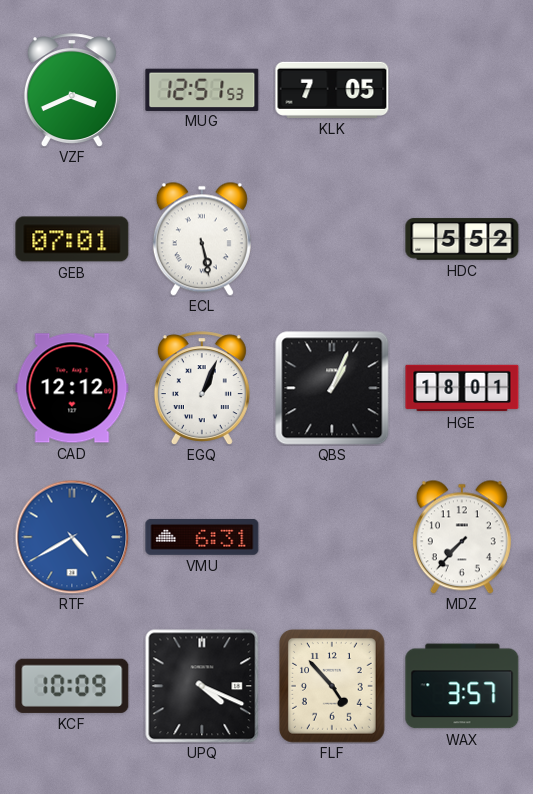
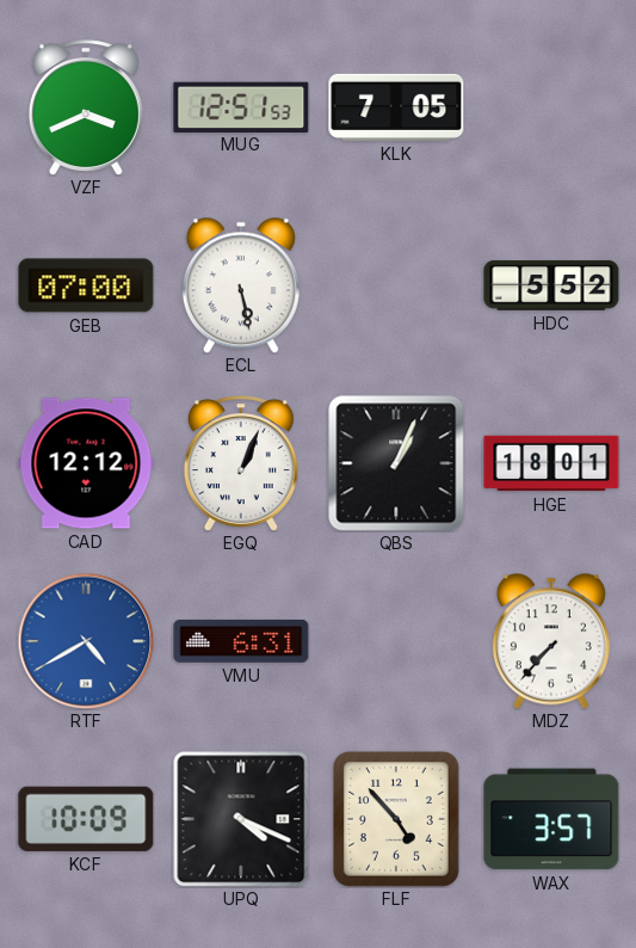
GEB: 07:01 -> 07:00 (86, 285)
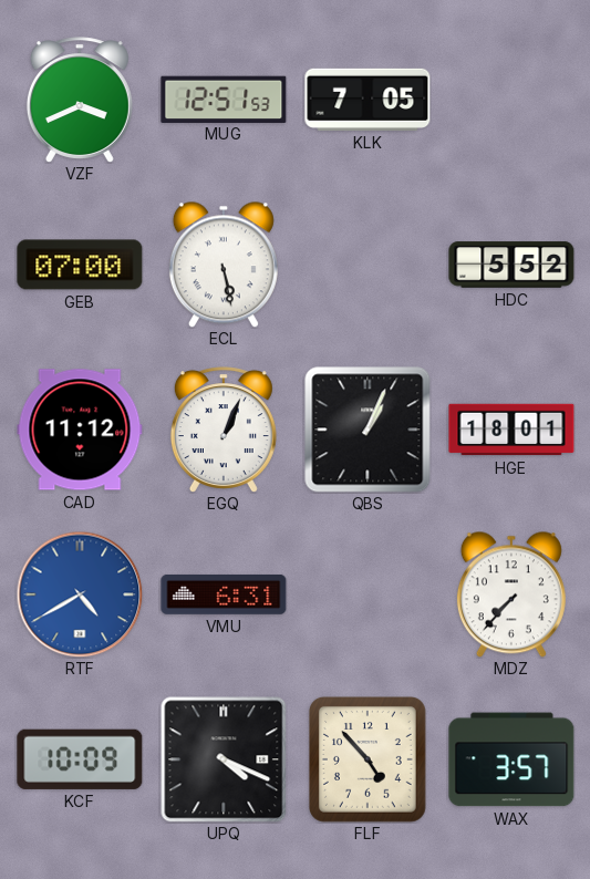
CAD: 12:12 -> 11:12 (80, 430)
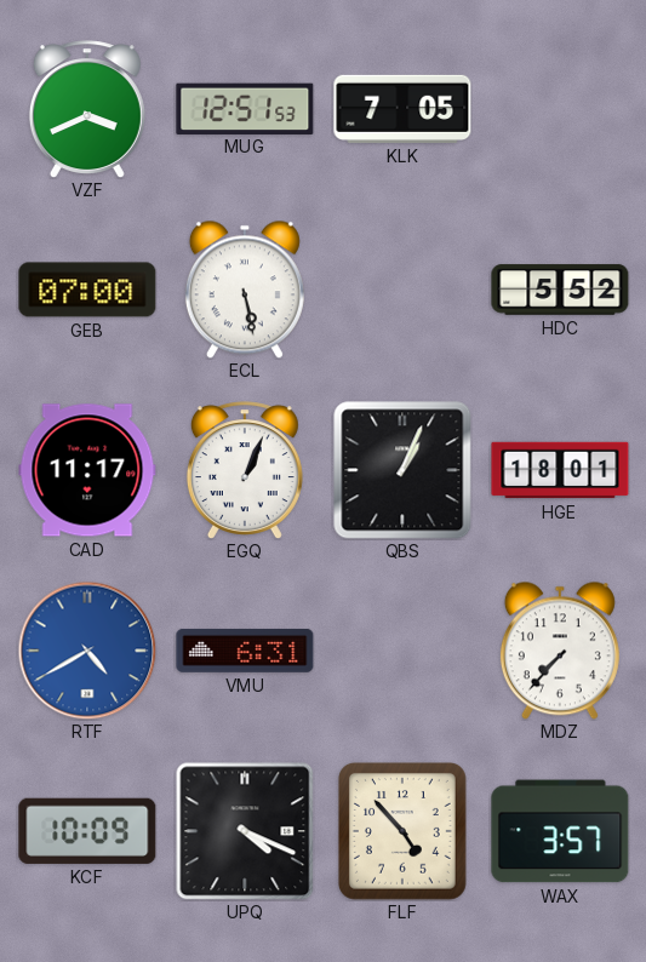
CAD: 11:12 -> 11:17 (87, 470)
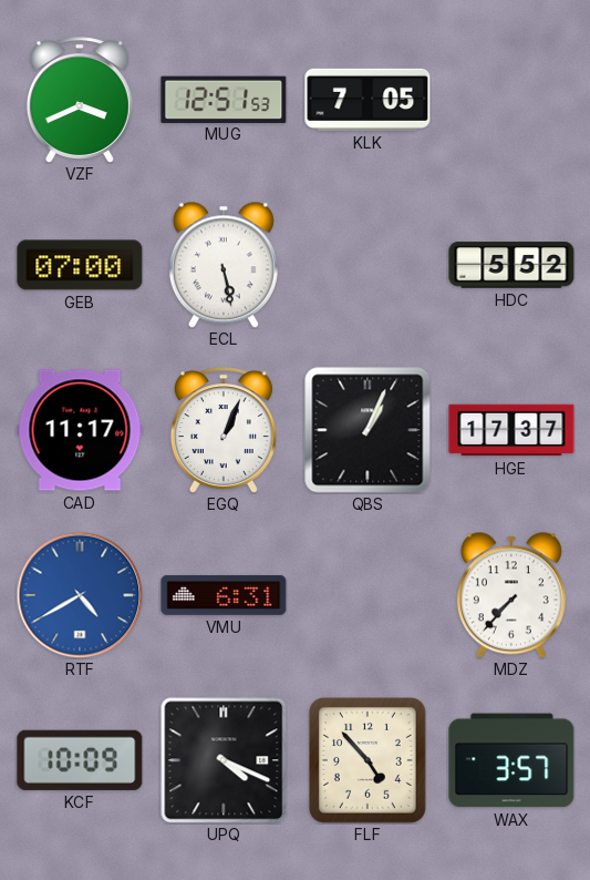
HGE: 18:01 -> 17:37 (511, 430)
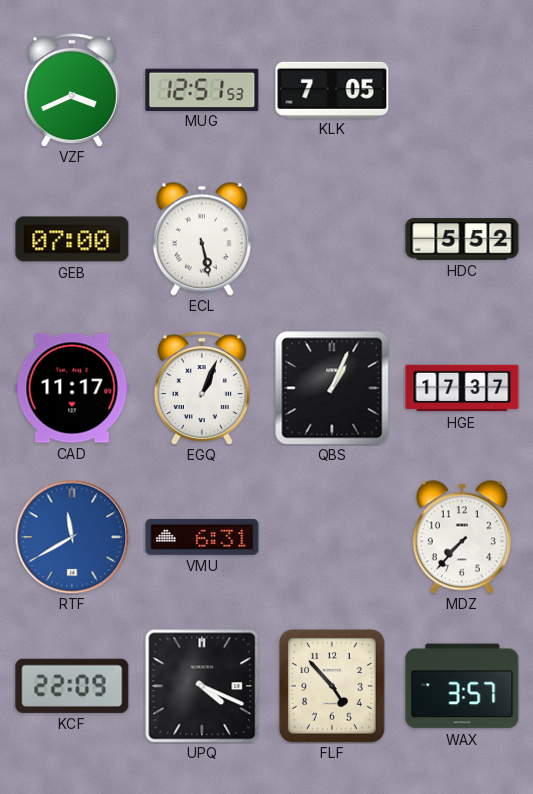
RTF: 4:40 -> 11:40 (72, 537)
KCF: 10:09 -> 22:09 (72, 686)
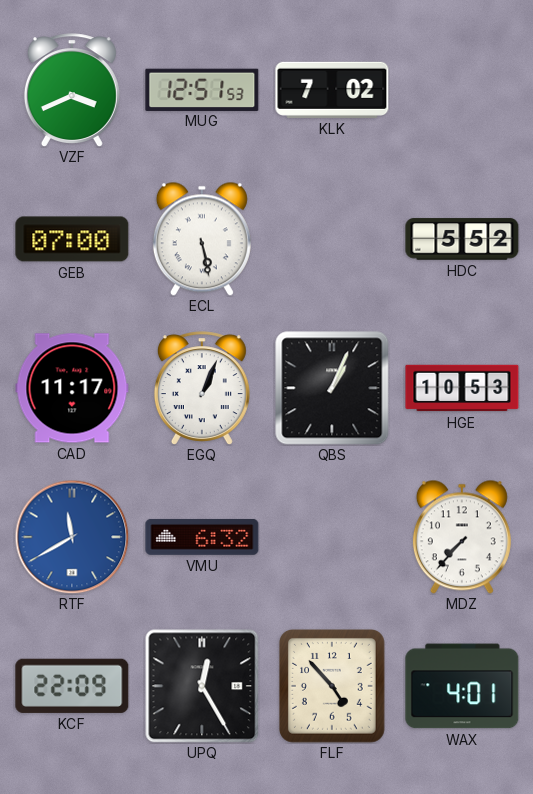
KLK: 7:05 -> 7:02 (332, 90)
HGE: 17:37 -> 10:53 (462, 388)
VMU: 6:31 -> 6:32 (202, 537)
UPQ: 4:19 -> 12:25 (202, 686)
WAX: 3:57 -> 4:01 (462, 686)
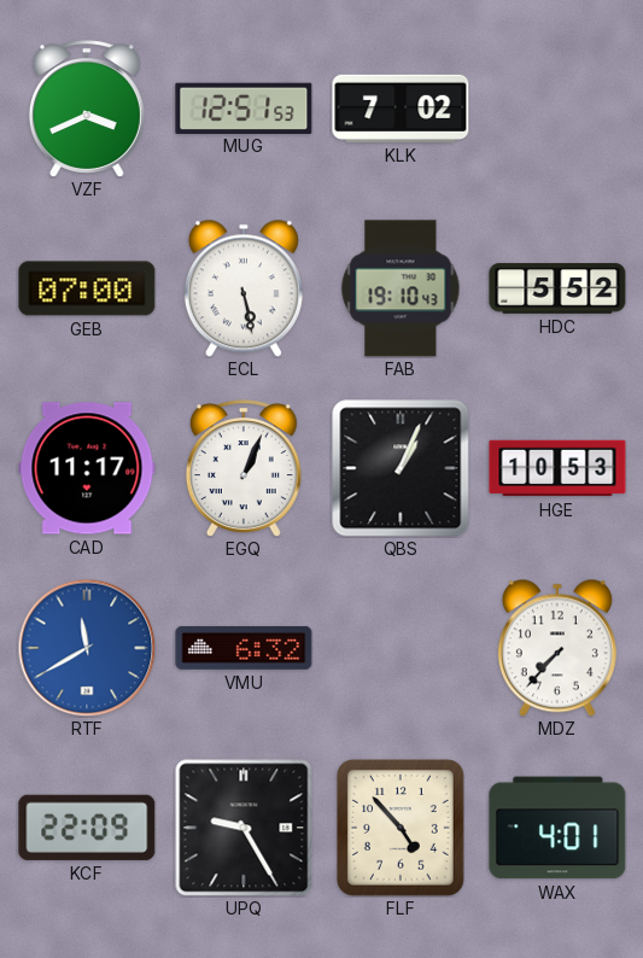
FAB: none -> 19:10 (401, 288)
UPQ: 12:25 -> 9:25 (244, 828)
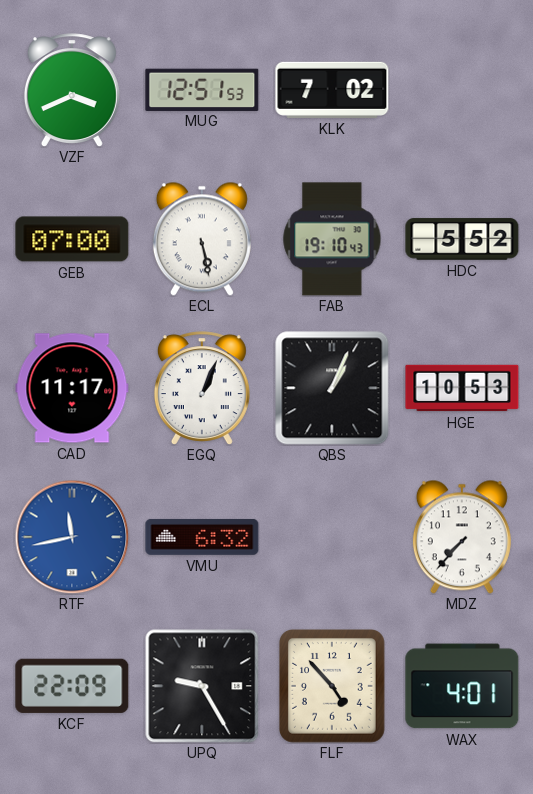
RTF: 11:40 -> 11:43 (72, 537)
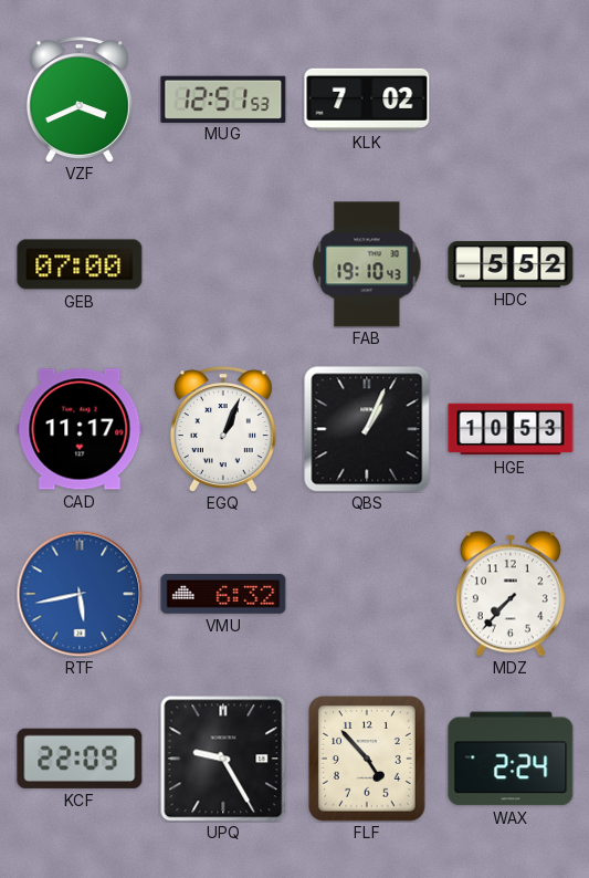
ECL: 5:28 -> none (202, 239)
RTF: 11:43 -> 5:43 (80, 594)
WAX: 4:01 -> 2:24 (511, 759)
